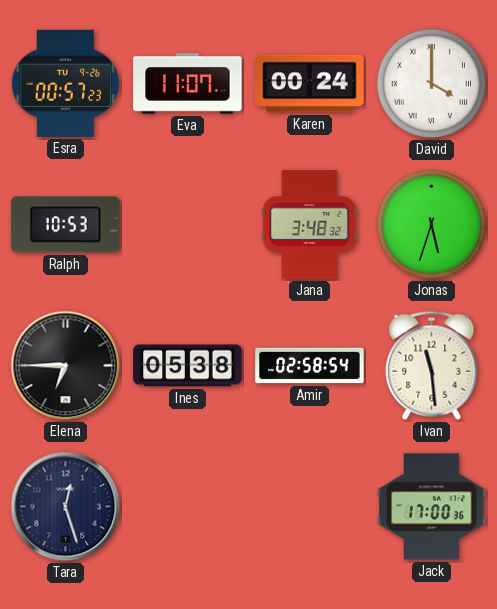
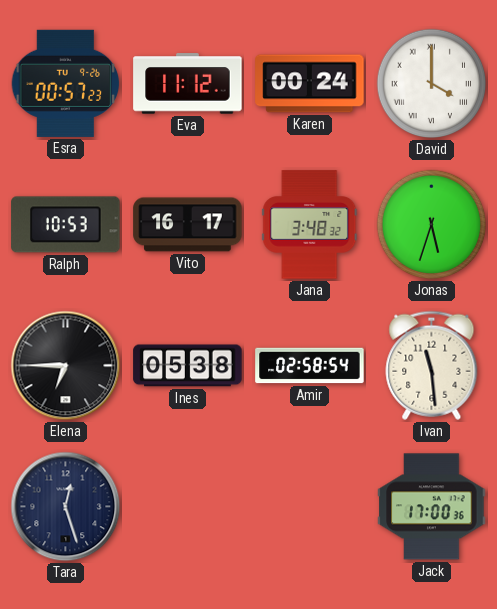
Eva: 11:07 -> 11:12 (188, 84)
Vito: none -> 16:17 (188, 225)
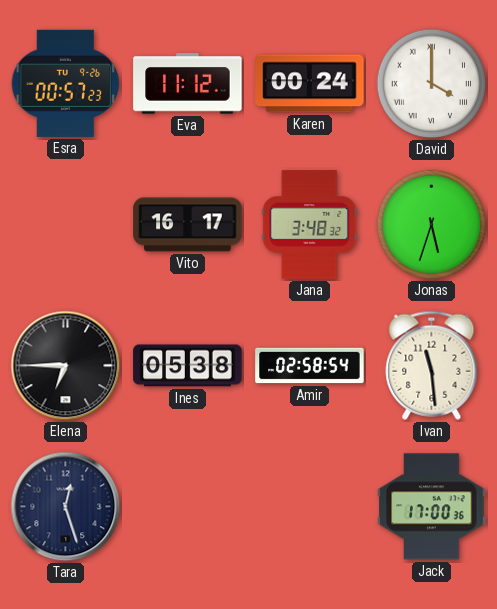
Ralph: 10:53 -> none (66, 225)
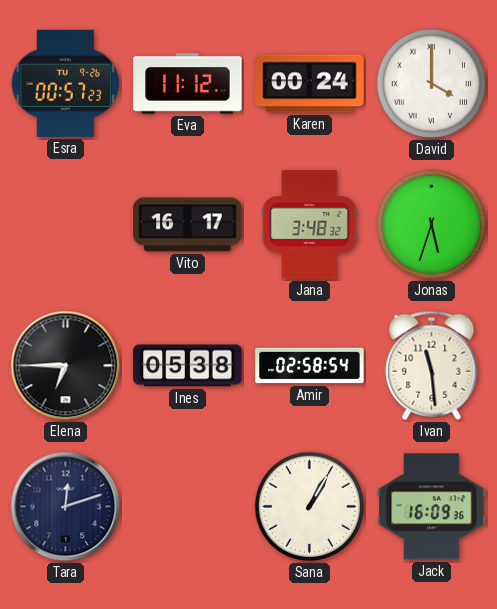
Tara: 12:27 -> 12:12 (66, 507)
Sana: none -> 1:05 (310, 507)
Jack: 17:00 -> 16:09 (432, 507)
